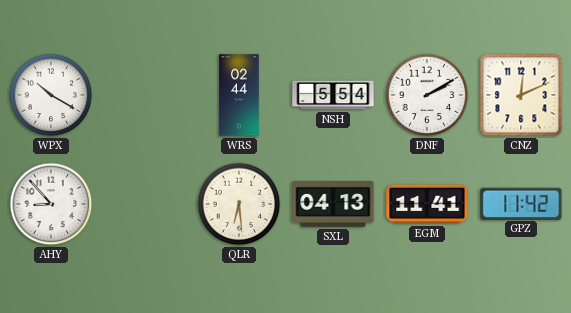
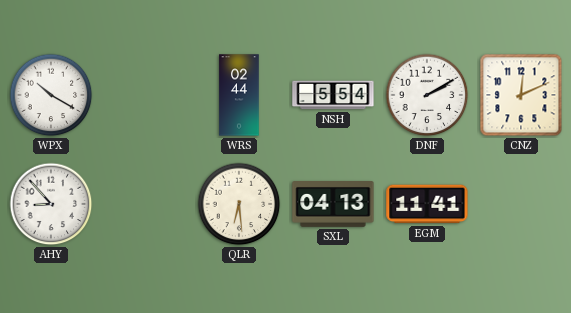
GPZ: 11:42 -> none (521, 203)
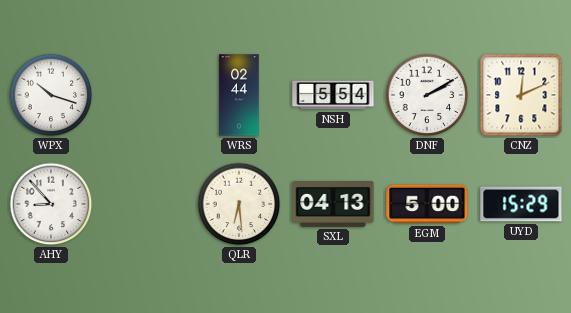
WPX: 10:20 -> 10:18 (51, 95)
EGM: 11:41 -> 5:00 (427, 204)
UYD: none -> 15:29 (521, 204)
